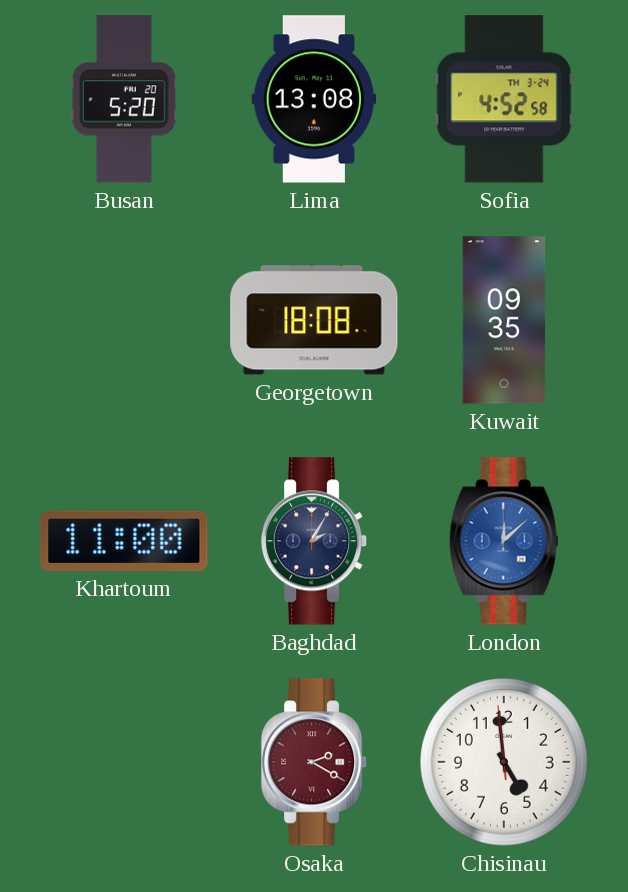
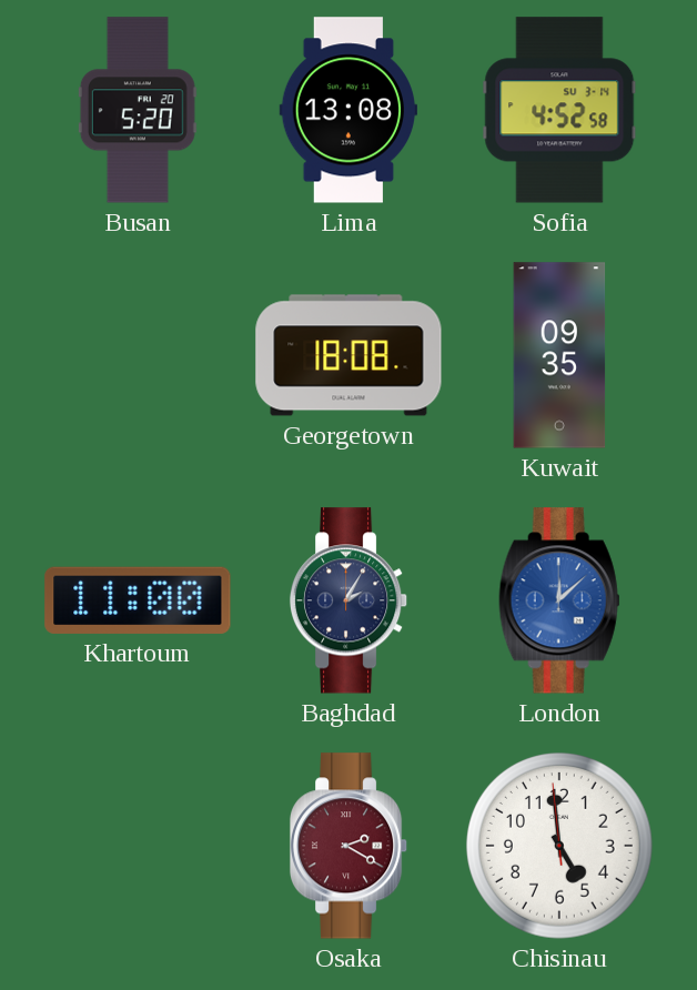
Sofia date: TH 3-24 -> SU 3-14 (559, 110)
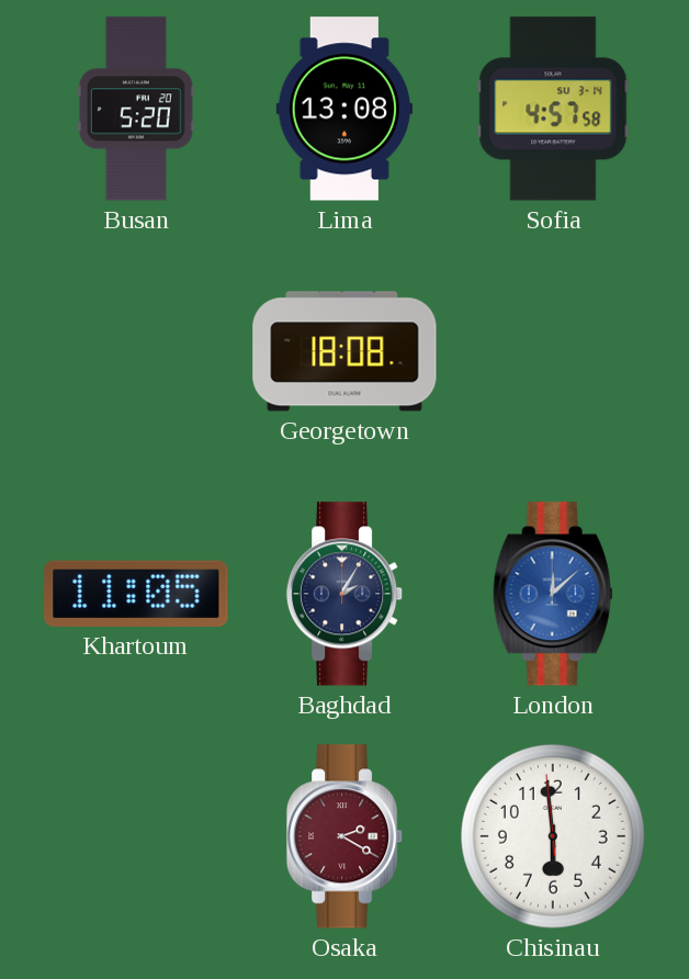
Sofia: 4:52 -> 4:57 (553, 109)
Kuwait: 09:35 -> none (559, 355)
Khartoum: 11:00 -> 11:05 (136, 594)
Chisinau: 4:58 -> 5:58 (553, 836)
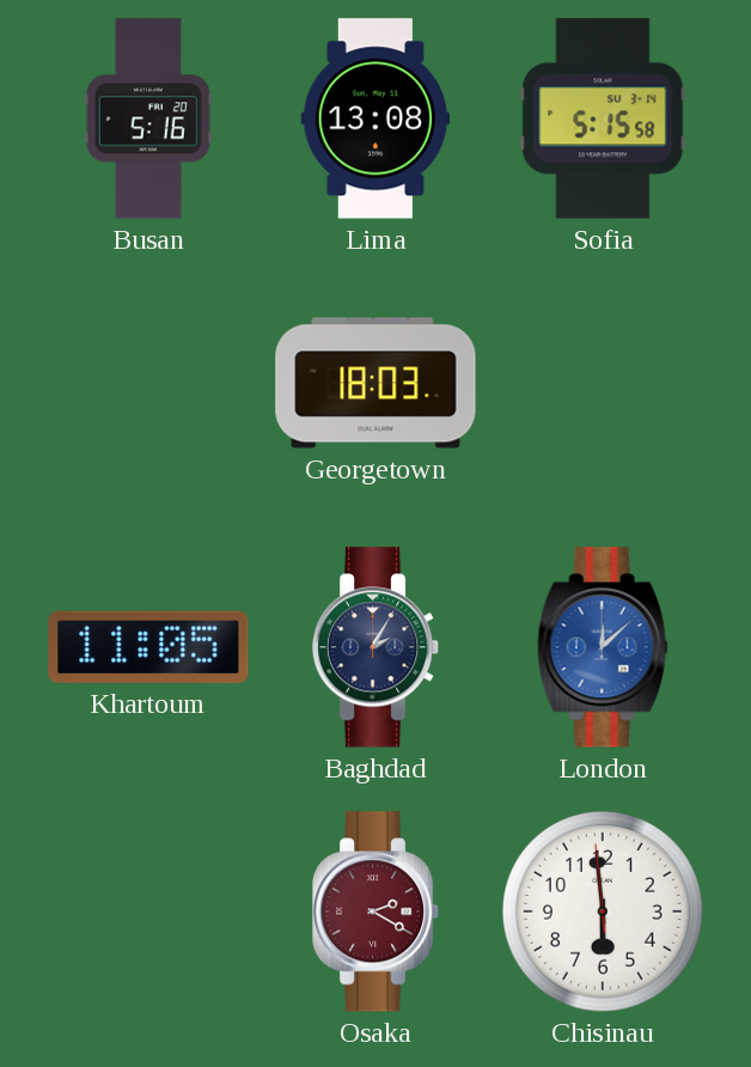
Busan: 5:20 -> 5:16 (148, 118)
Sofia: 4:57 -> 5:15 (603, 118)
Georgetown: 18:08 -> 18:03 (375, 383)
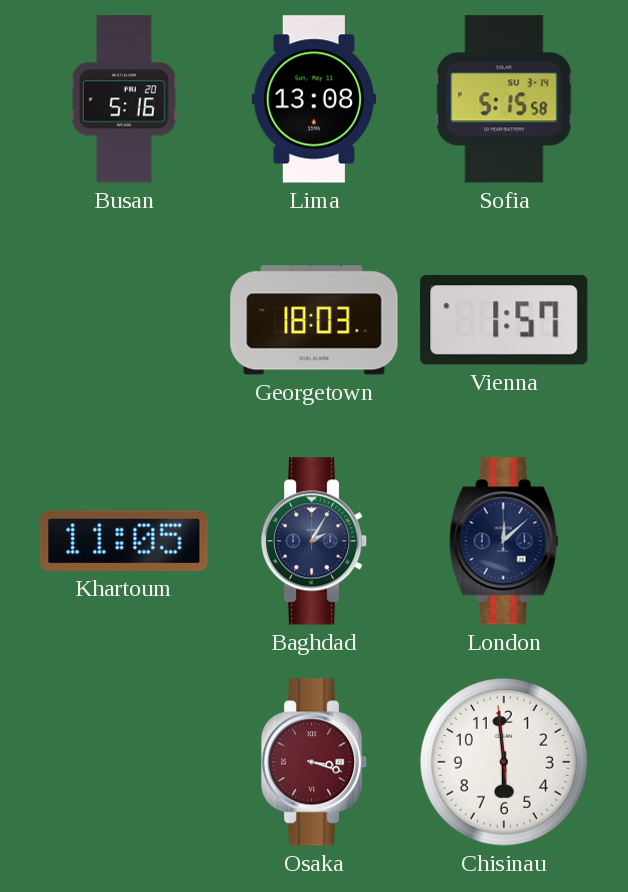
Vienna: none -> 1:57 (504, 320)
London dial: blue -> navy (504, 541)
Osaka: 2:20 -> 3:18 (314, 762)
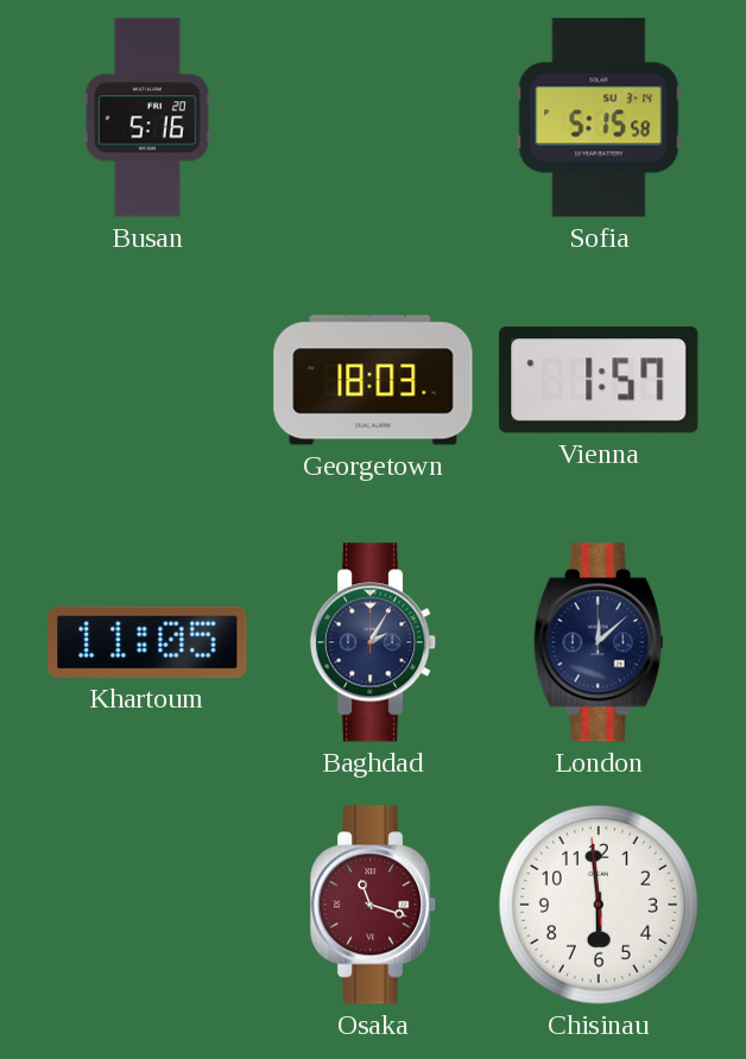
Lima: 13:08 -> none (313, 99)
Osaka: 3:18 -> 11:18 (373, 905)
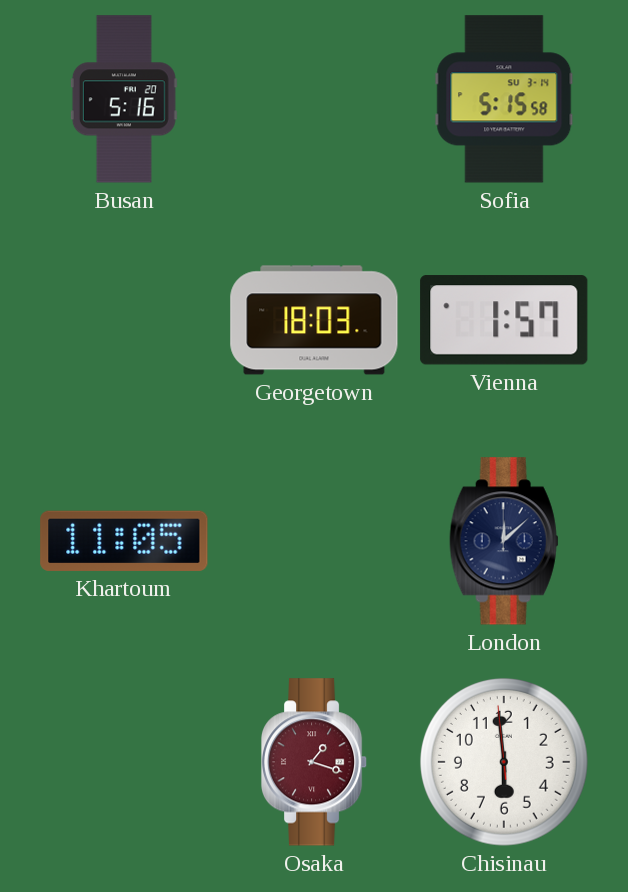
Baghdad: 2:05 -> none (373, 642)
Osaka: 11:18 -> 1:18 (314, 762)
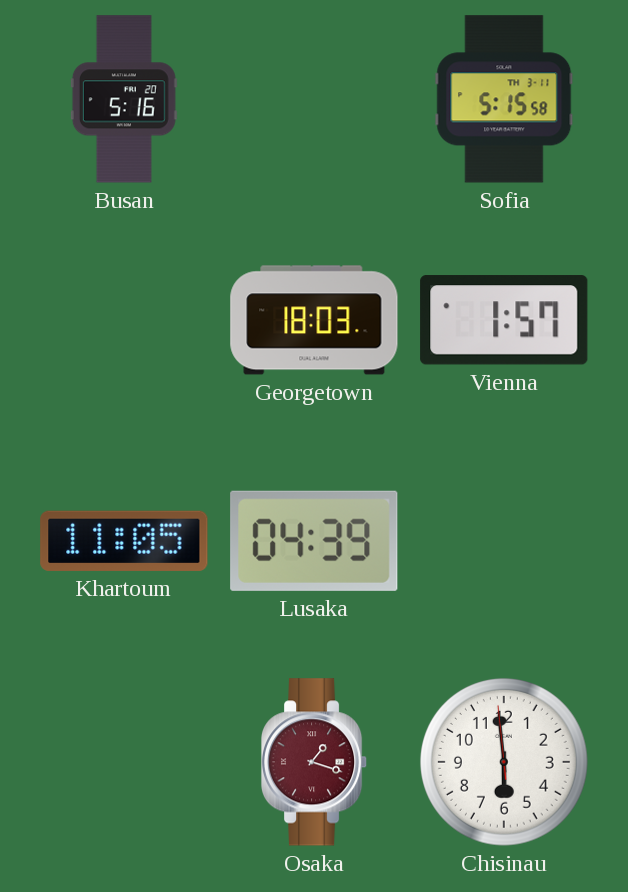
Sofia date: SU 3-14 -> TH 3-11 (504, 99)
Lusaka: none -> 04:39 (314, 541)
London: 12:08 -> none (504, 541)
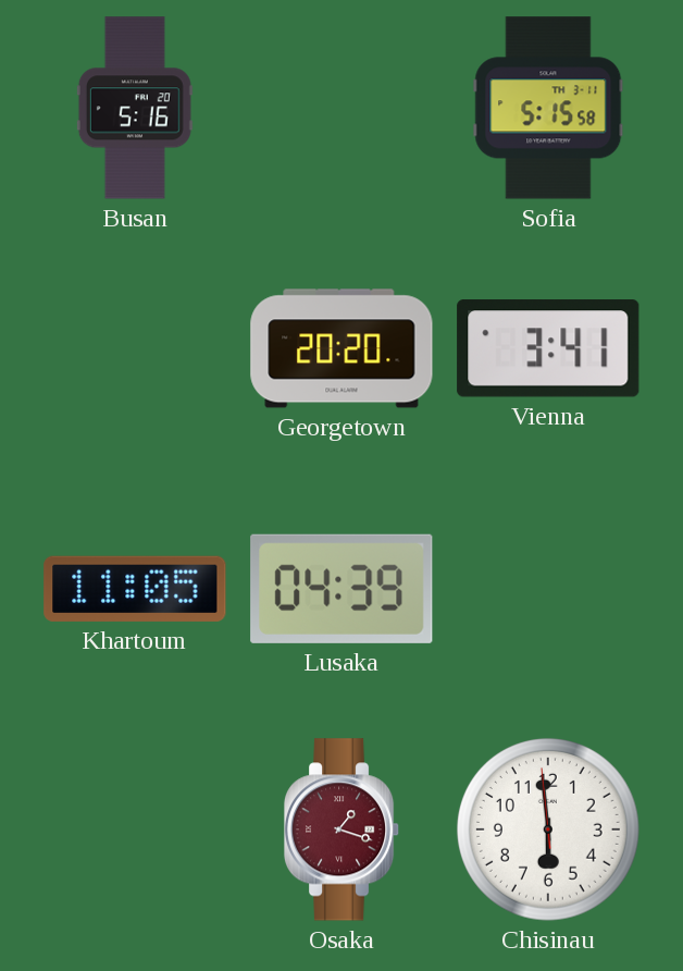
Georgetown: 18:03 -> 20:20 (341, 348)
Vienna: 1:57 -> 3:41 (548, 348)
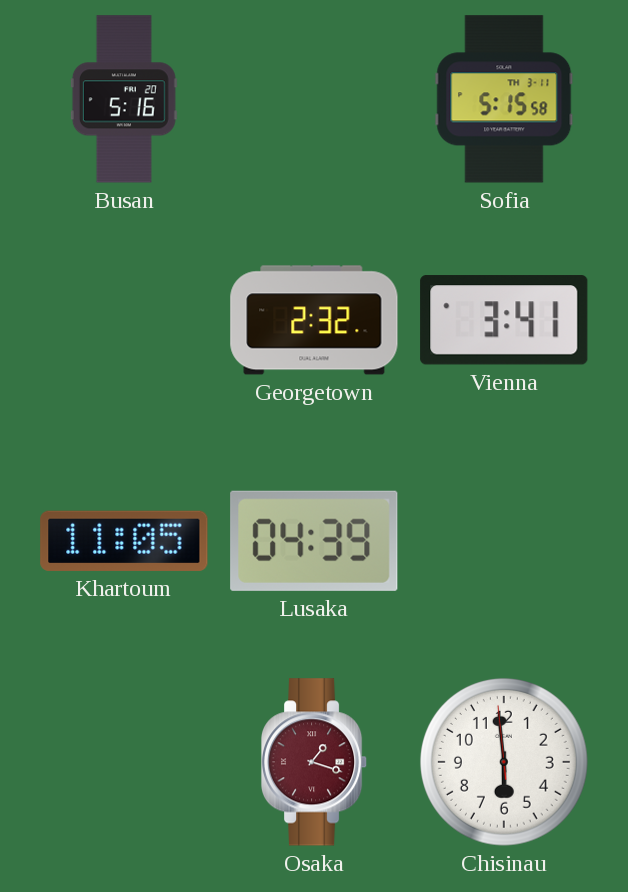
Georgetown: 20:20 -> 2:32 (314, 320)
